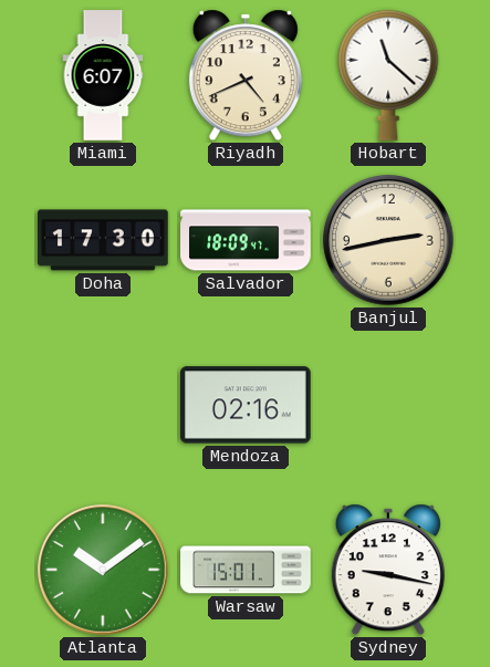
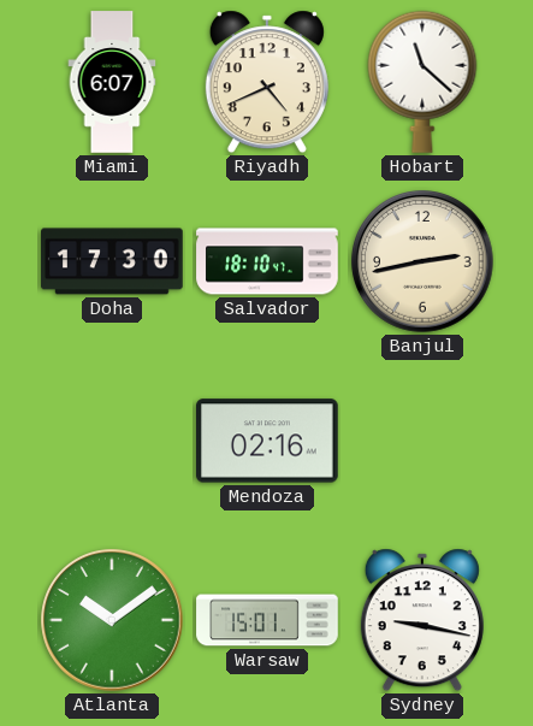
Salvador: 18:09 -> 18:10 (267, 261)
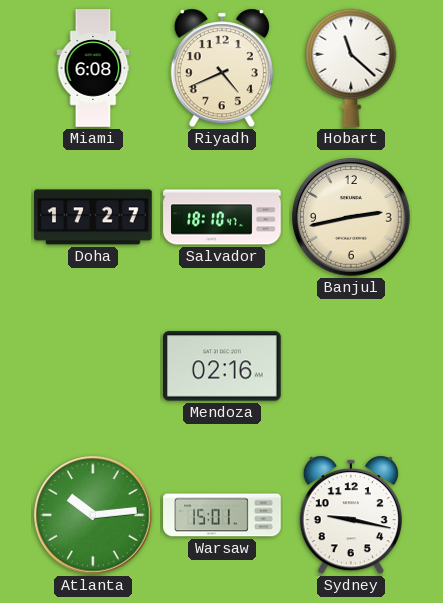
Miami: 6:07 -> 6:08 (93, 68)
Doha: 17:30 -> 17:27 (93, 217)
Atlanta: 10:09 -> 10:14 (93, 515)
